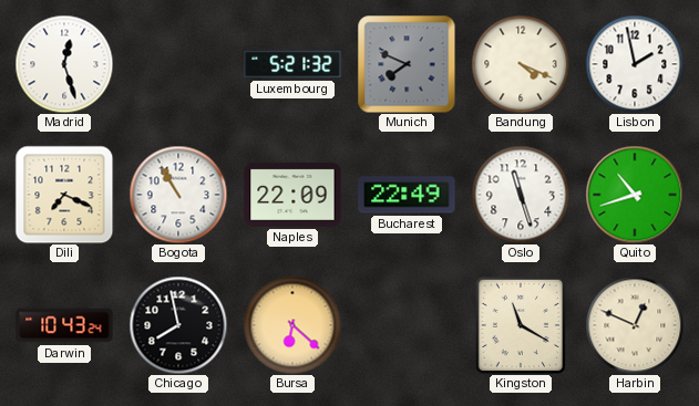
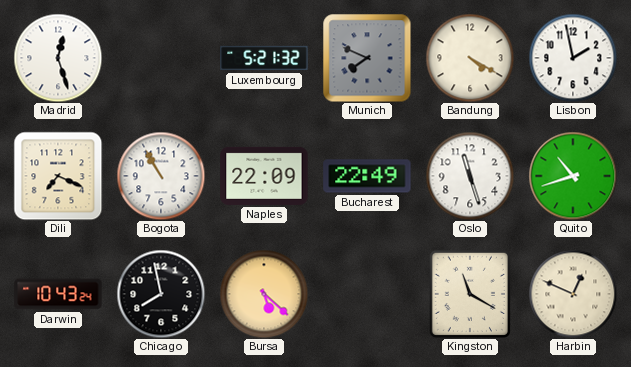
Bandung: 4:19 -> 4:20 (470, 58)
Bursa: 6:22 -> 5:22 (264, 294)
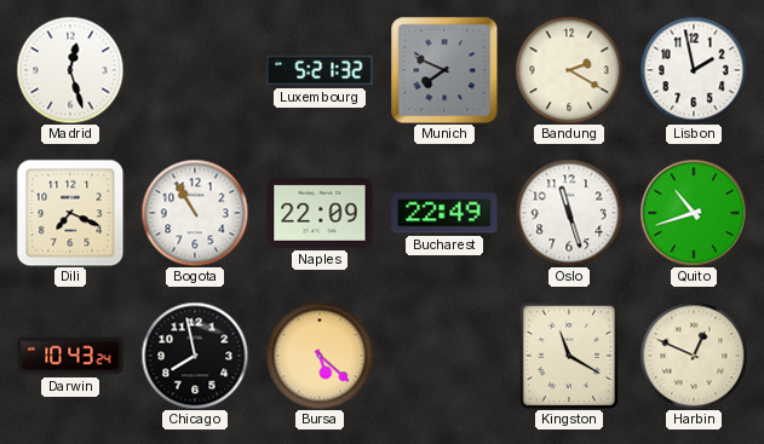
Bandung: 4:20 -> 2:20 (569, 70)
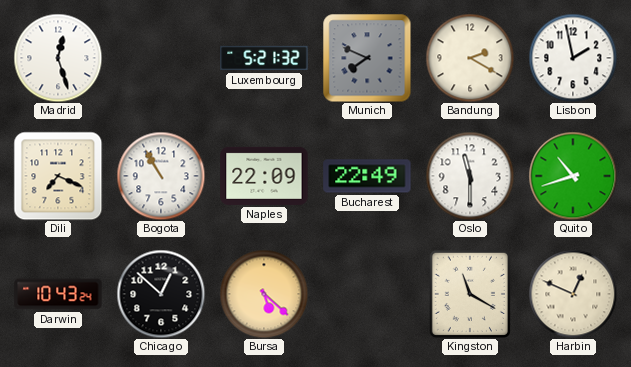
Oslo: 11:27 -> 11:30 (470, 176)
Chicago: 7:58 -> 12:52 (161, 294)
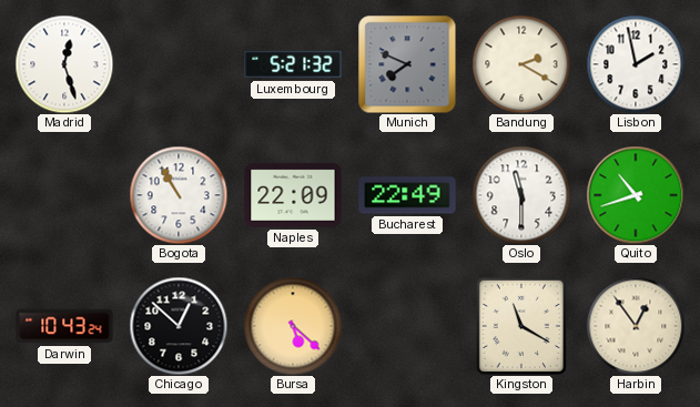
Dili: 7:19 -> none (58, 176)
Harbin: 12:49 -> 12:54 (636, 326)
